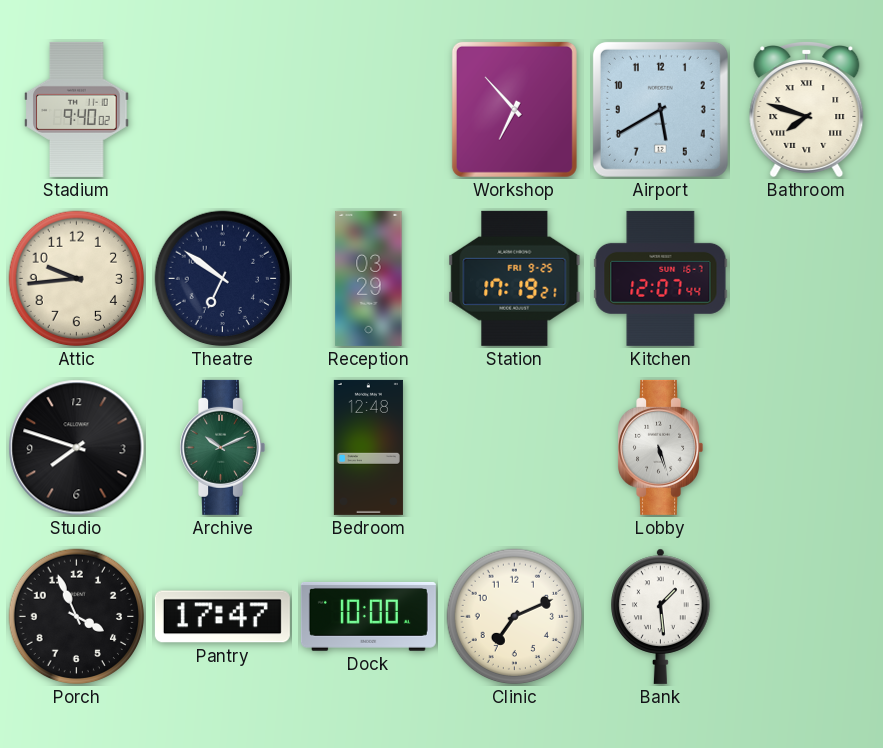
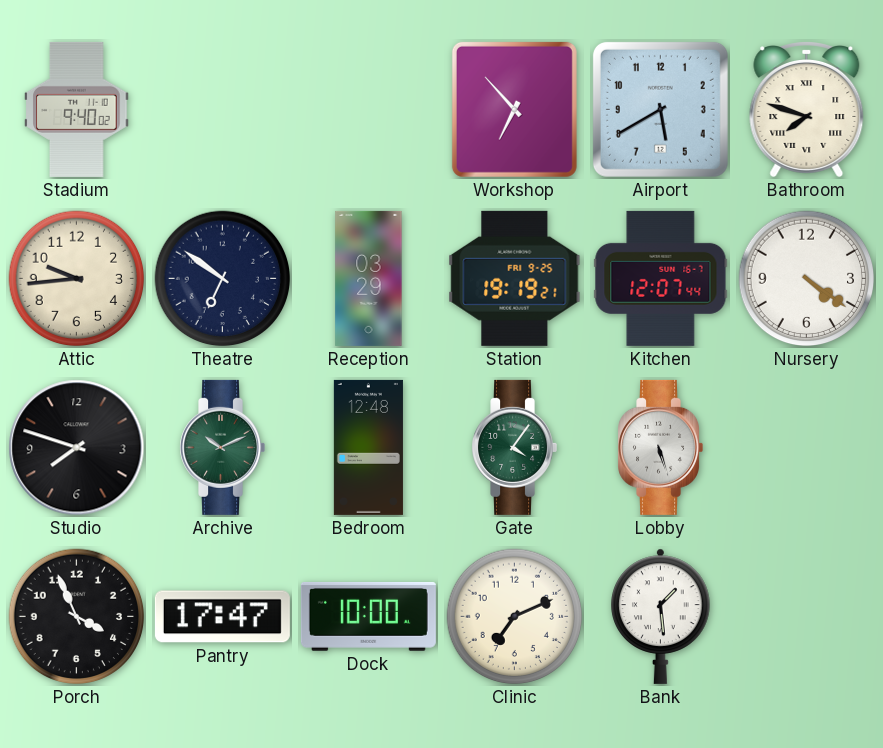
Station: 17:19 -> 19:19 (515, 278)
Nursery: none -> 4:21 (807, 279)
Gate: none -> 4:06 (514, 447)
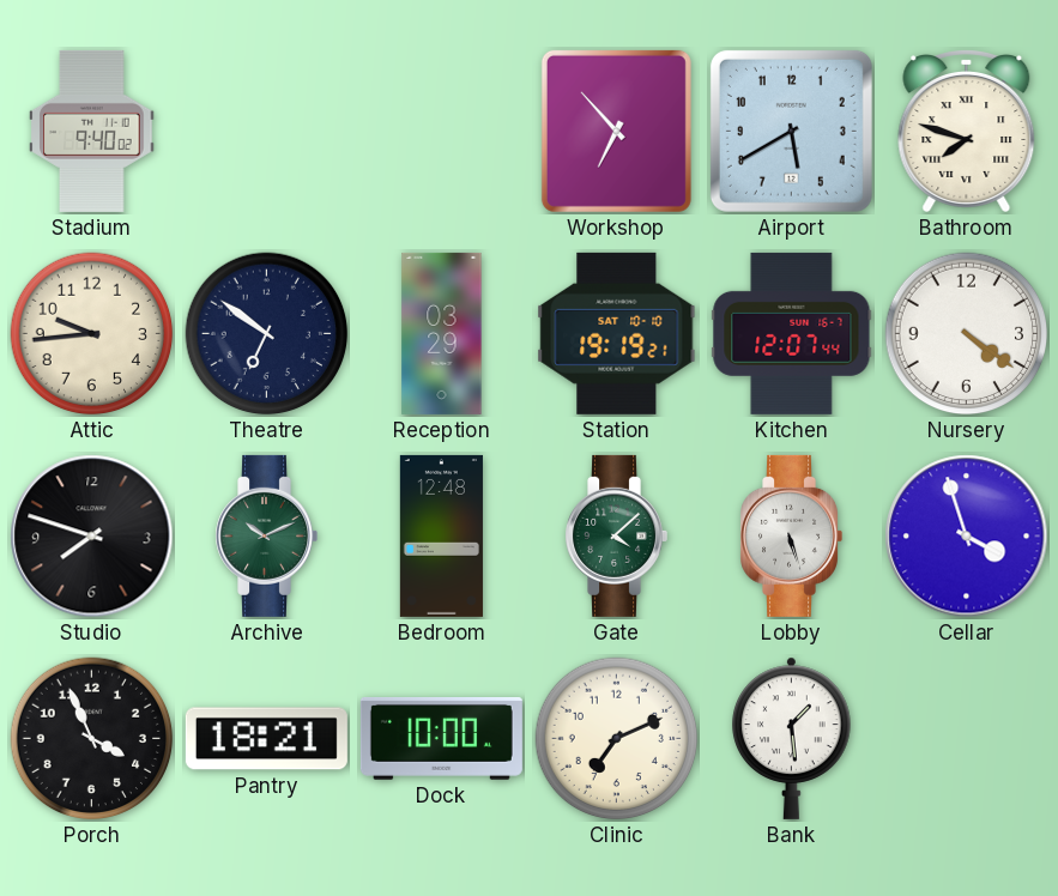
Station date: FRI 9-25 -> SAT 10-10 (617, 333)
Gate: 4:06 -> 4:08 (616, 535)
Cellar: none -> 3:57 (967, 537)
Pantry: 17:47 -> 18:21 (266, 739)
